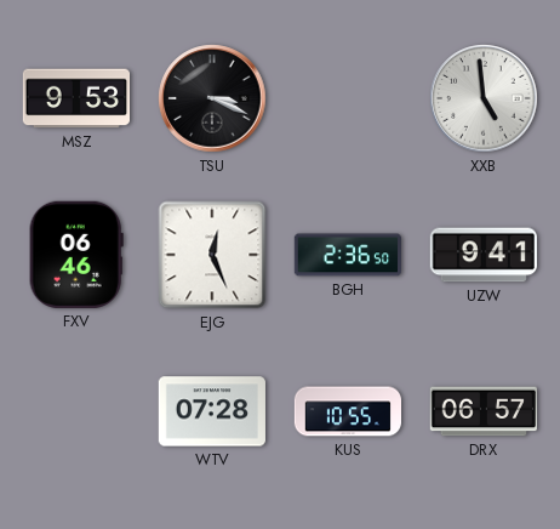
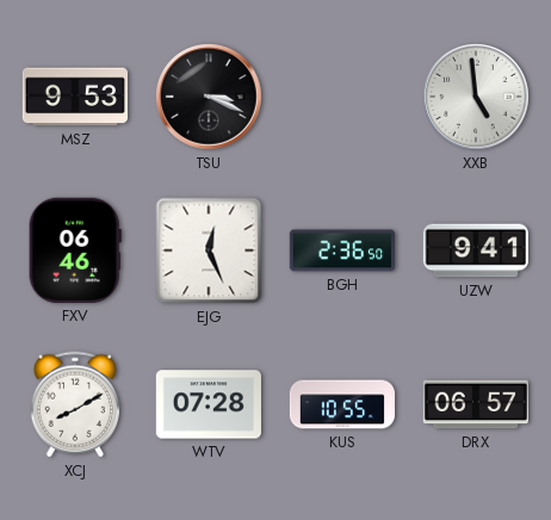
XCJ: none -> 8:10 (74, 404)
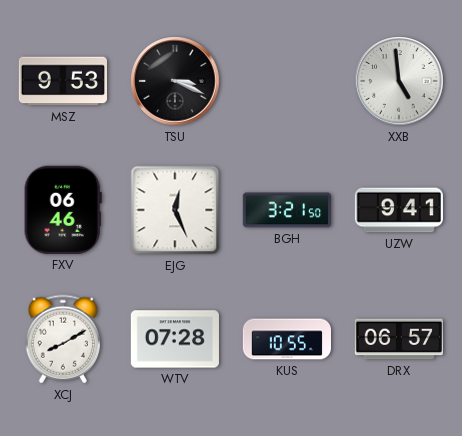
BGH: 2:36 -> 3:21 (286, 210)
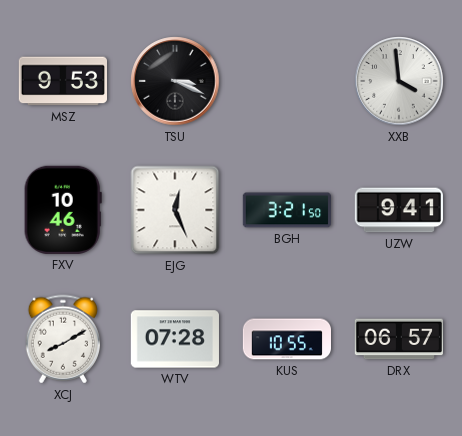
XXB: 4:59 -> 3:59 (399, 81)
FXV: 06:46 -> 10:46 (63, 210)
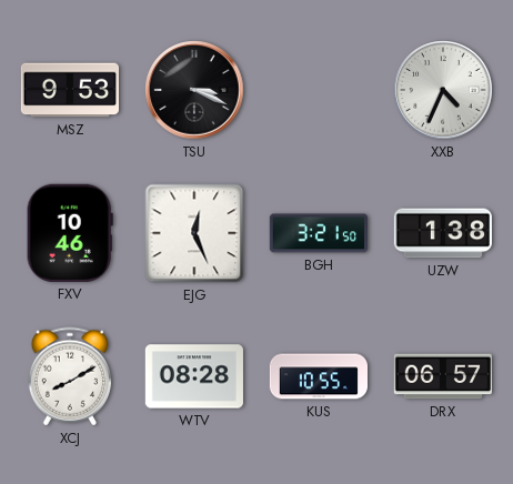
XXB: 3:59 -> 4:34 (443, 90)
UZW: 9:41 -> 1:38 (443, 233)
WTV: 07:28 -> 08:28 (193, 376)
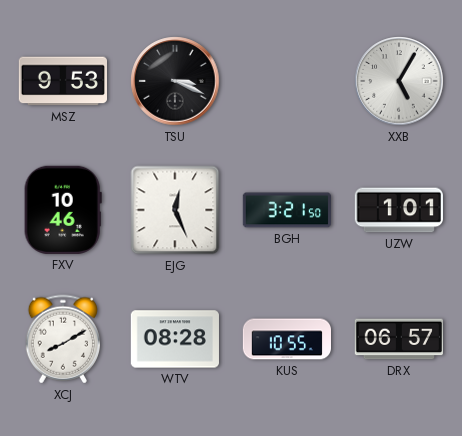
XXB: 4:34 -> 5:05 (399, 81)
UZW: 1:38 -> 1:01 (399, 210)
